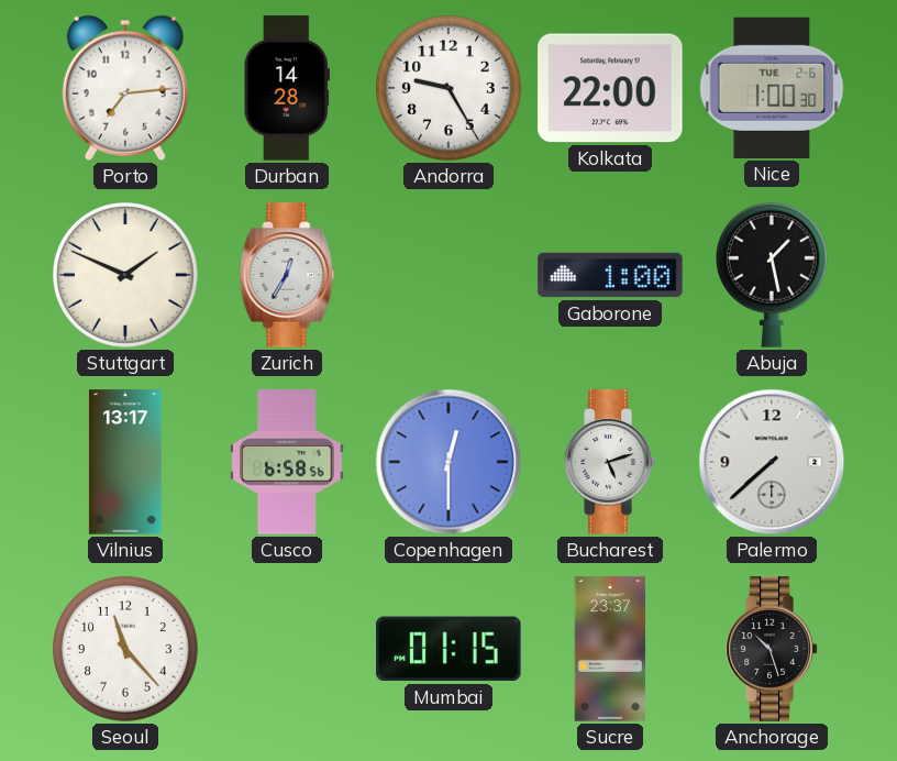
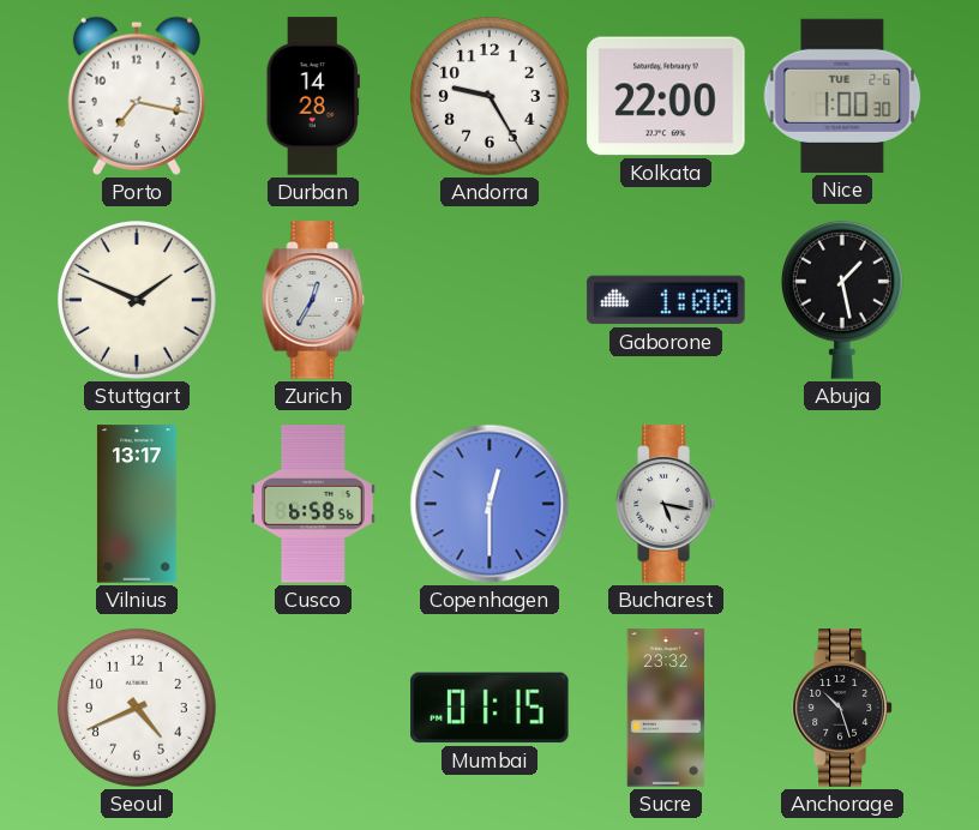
Porto: 7:14 -> 7:17 (137, 96)
Bucharest: 5:12 -> 5:17 (666, 504)
Palermo: 7:38 -> none (772, 462)
Seoul: 11:23 -> 4:41 (138, 709)
Sucre: 23:37 -> 23:32 (666, 708)
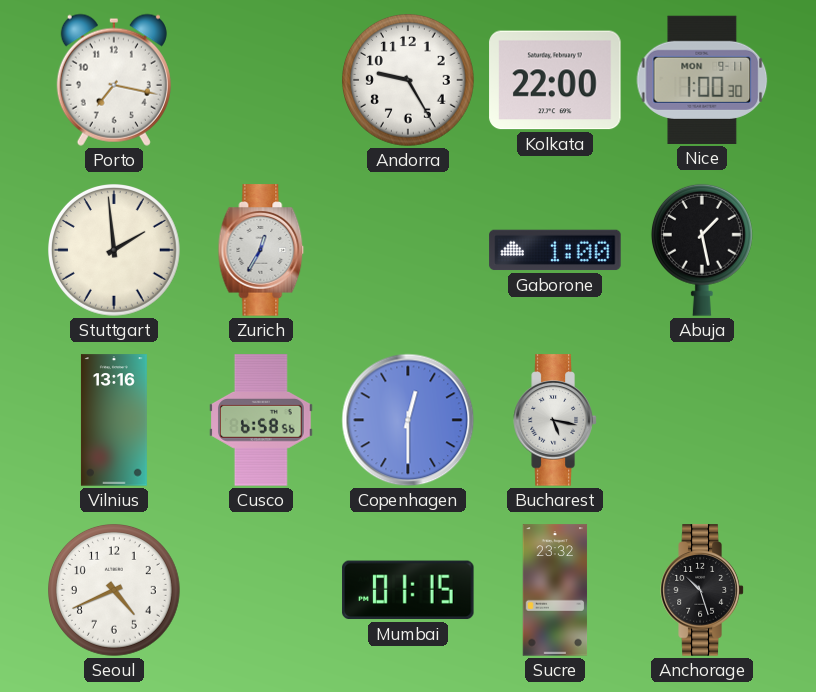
Durban: 14:28 -> none (313, 96)
Nice date: TUE 2-6 -> MON 9-11 (702, 80)
Stuttgart: 1:49 -> 1:59 (115, 251)
Vilnius: 13:17 -> 13:16 (114, 420)
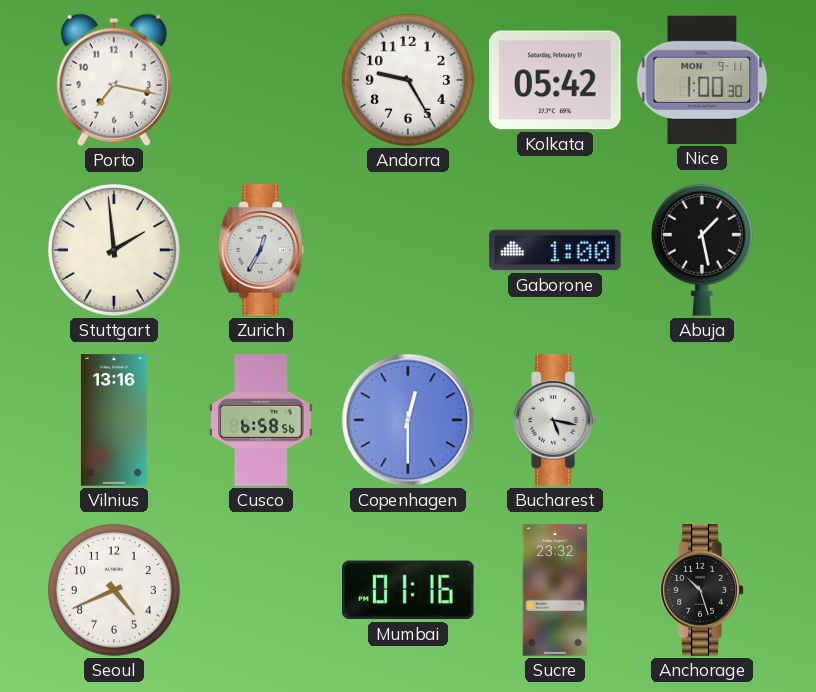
Kolkata: 22:00 -> 05:42 (555, 80)
Mumbai: 01:15 -> 01:16 (408, 590)
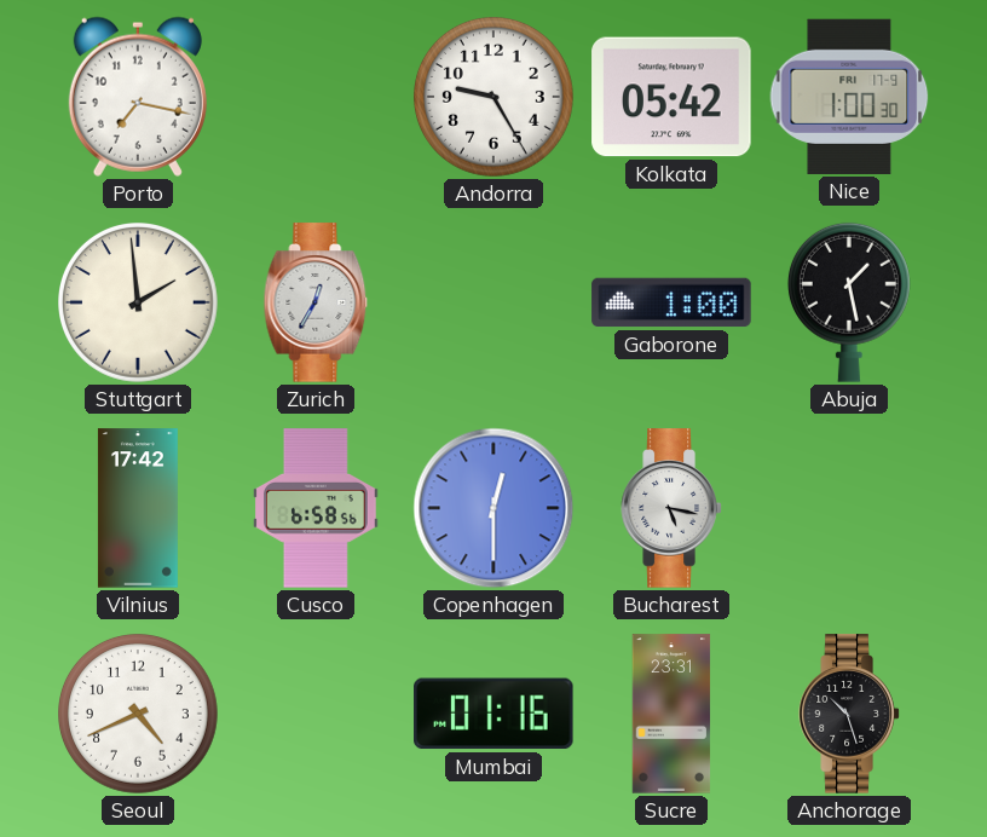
Nice date: MON 9-11 -> FRI 17-9 (849, 97)
Vilnius: 13:16 -> 17:42 (138, 508)
Sucre: 23:32 -> 23:31 (671, 714)
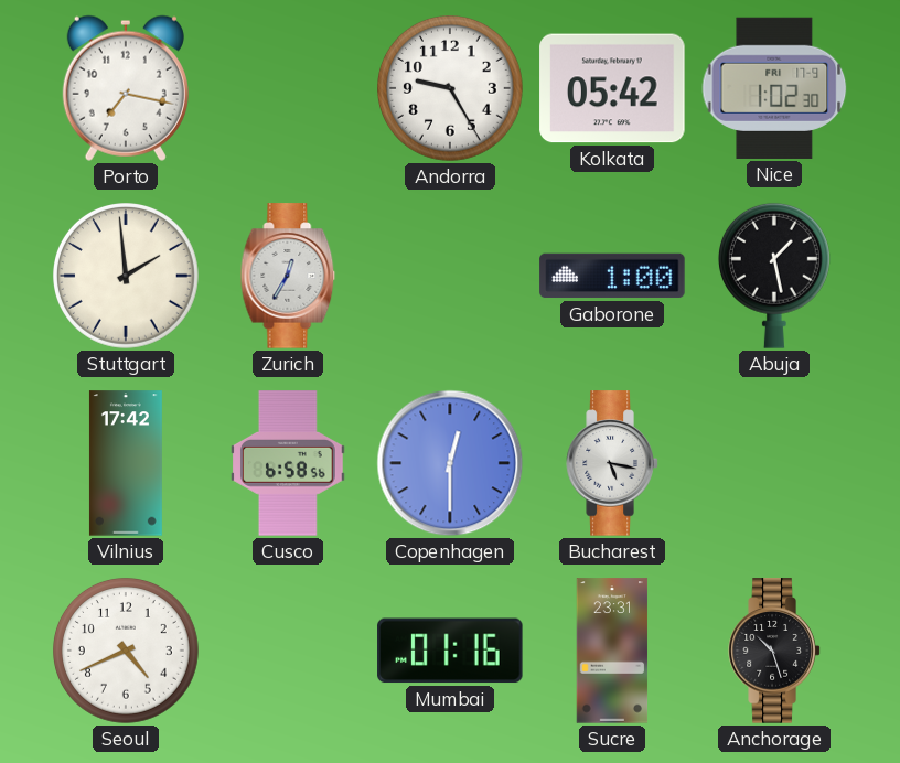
Nice: 1:00 -> 1:02 (774, 88)
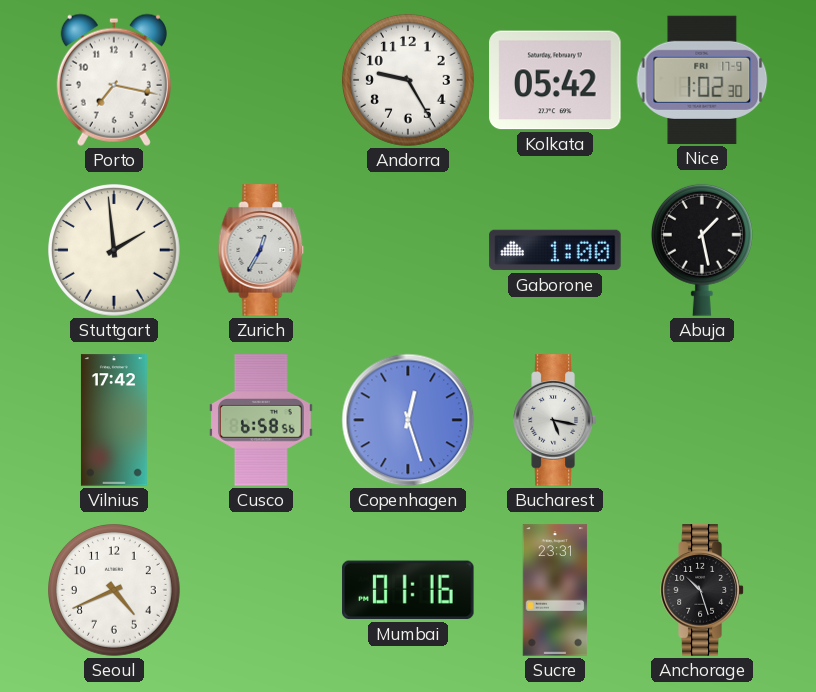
Copenhagen: 12:30 -> 12:27 (408, 420)
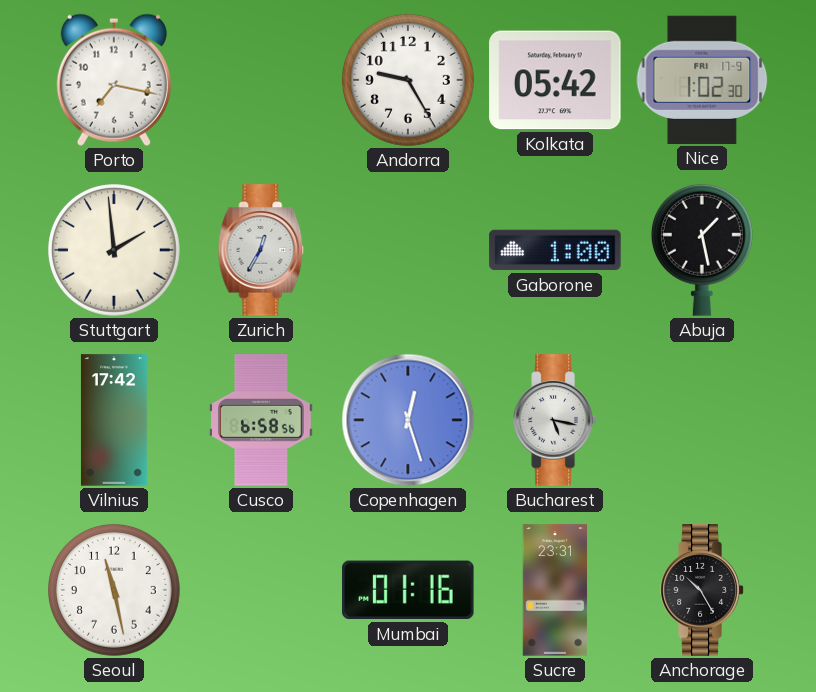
Seoul: 4:41 -> 11:28 (115, 591)
Anchorage: 10:27 -> 10:25 (702, 590)
